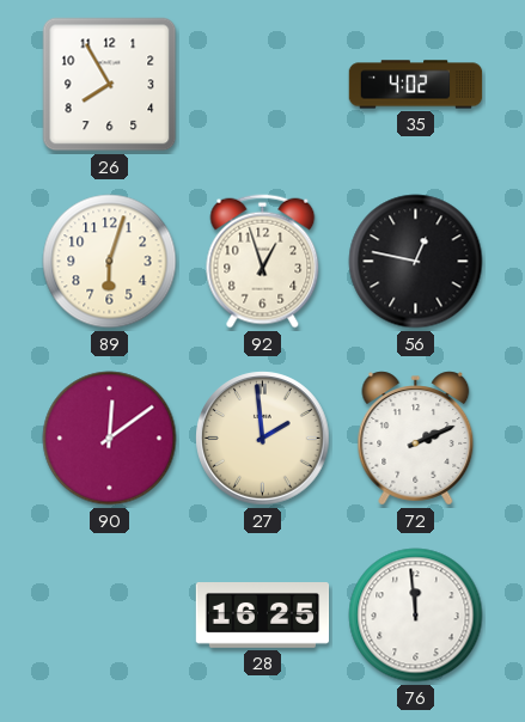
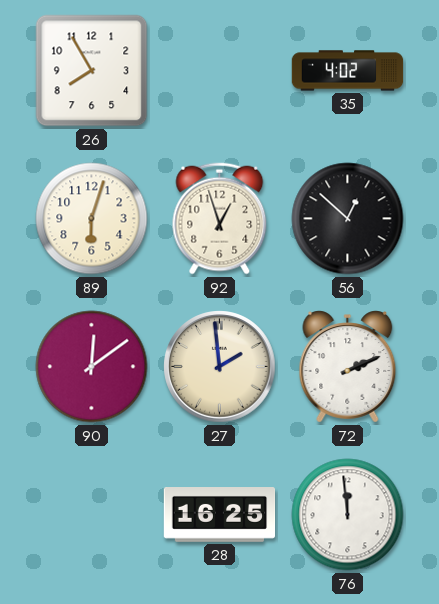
56: 12:47 -> 12:52 (348, 219)
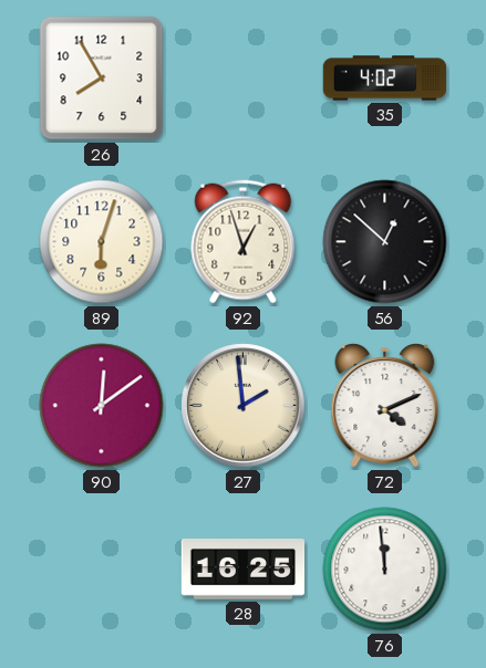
72: 2:11 -> 4:11 (385, 406)
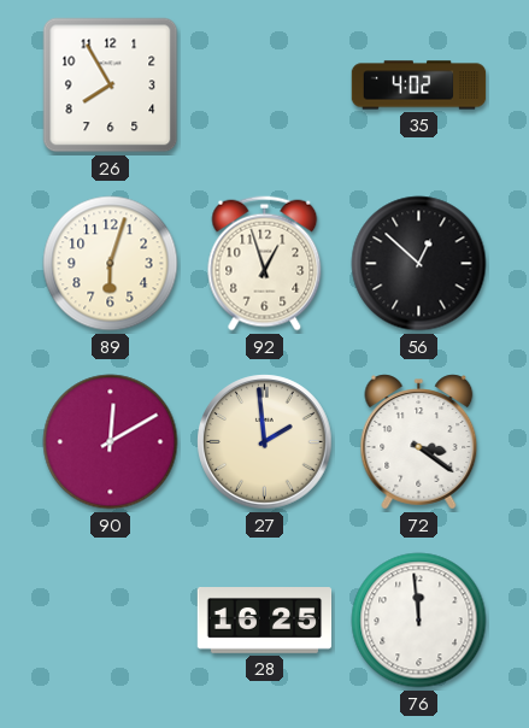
90: 12:09 -> 12:10 (111, 442)
72: 4:11 -> 3:21 (419, 442)
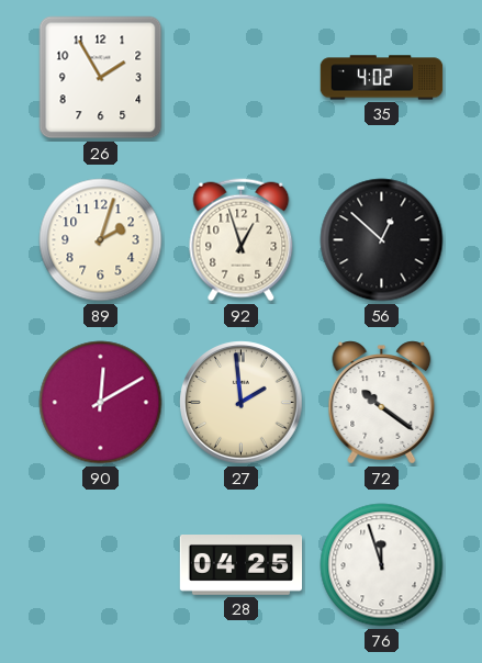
26: 7:55 -> 1:55 (101, 78)
89: 6:03 -> 2:03 (101, 240)
72: 3:21 -> 10:21 (382, 403)
28: 16:25 -> 04:25 (242, 565)
76: 11:59 -> 11:57 (382, 565)
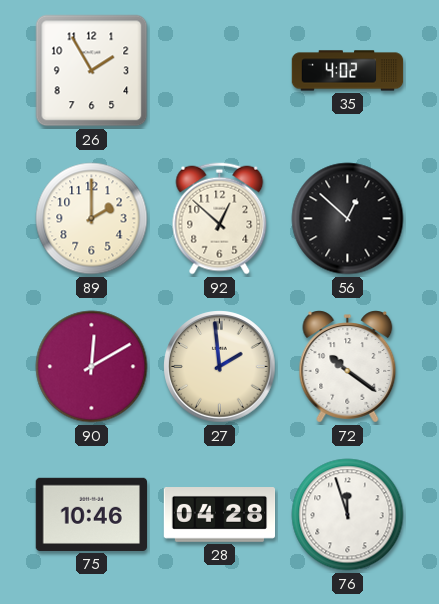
89: 2:03 -> 2:00 (92, 219)
92: 12:57 -> 12:52 (220, 219)
75: none -> 10:46 (91, 514)
28: 04:25 -> 04:28 (220, 515)
